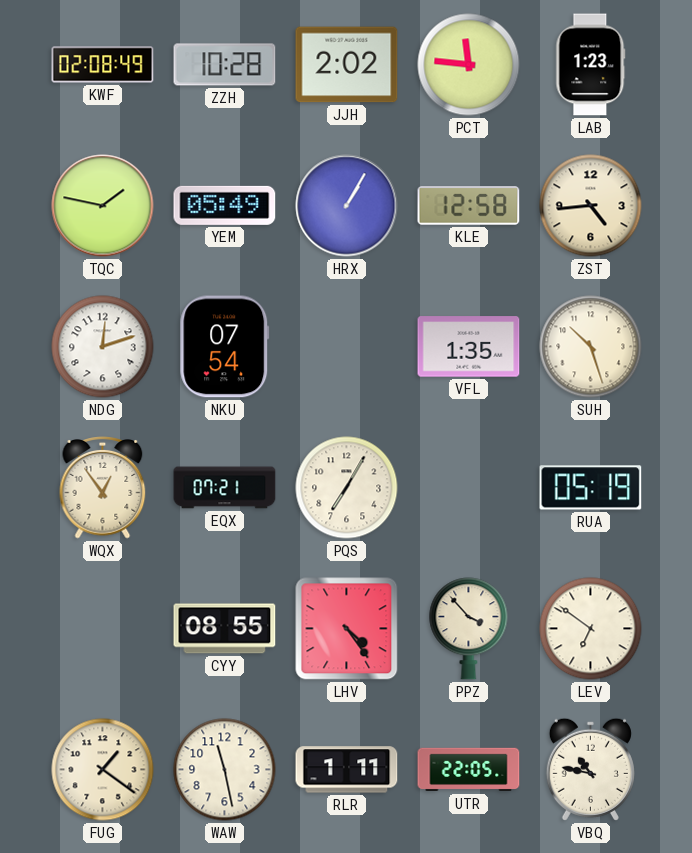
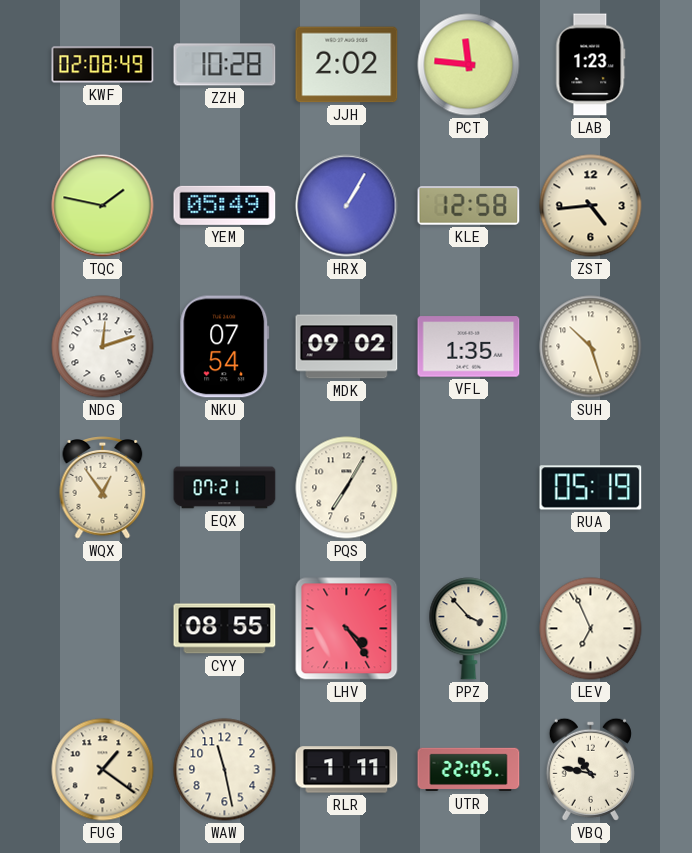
MDK: none -> 09:02 (347, 347)
LEV: 6:51 -> 6:56 (591, 629)
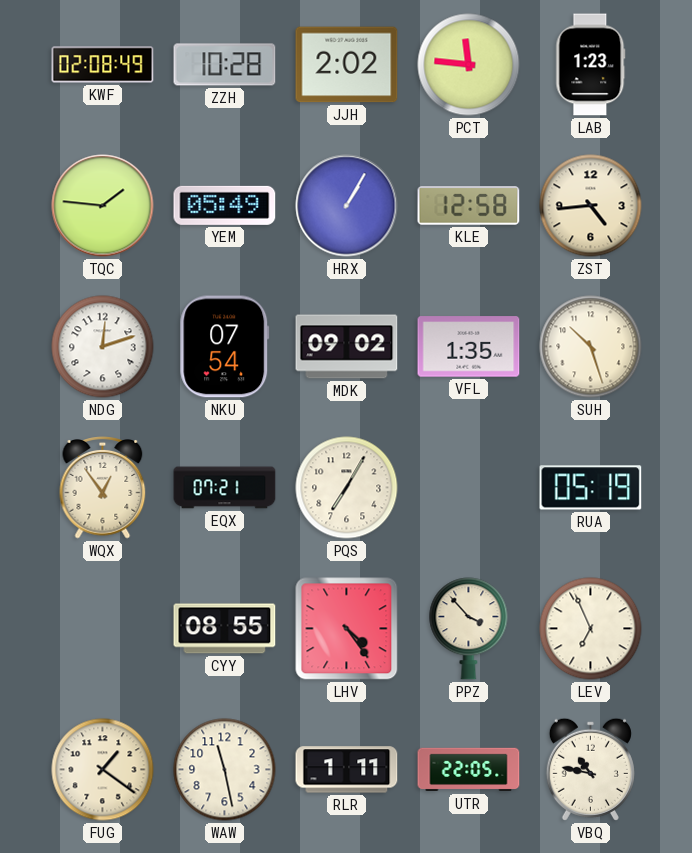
TQC: 1:47 -> 1:46 (103, 206)
